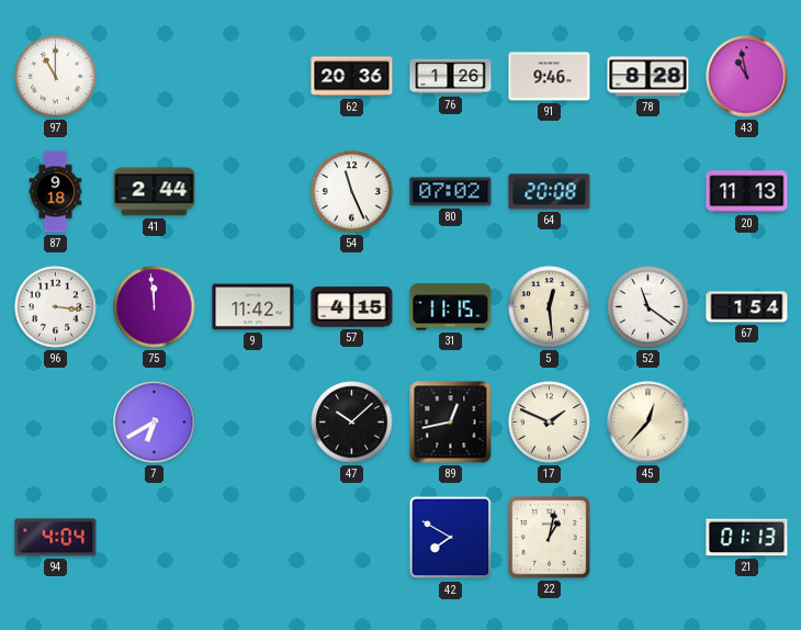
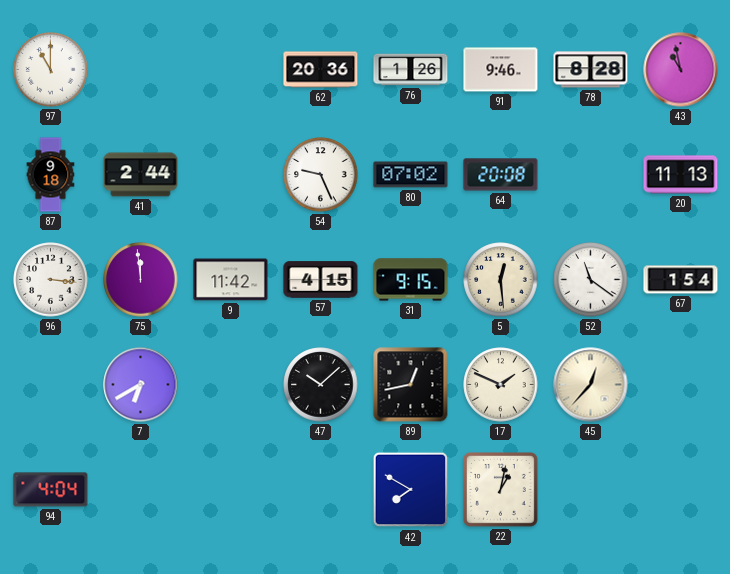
54: 11:26 -> 9:26 (321, 175)
31: 11:15 -> 9:15 (411, 280)
21: 01:13 -> none (747, 538)
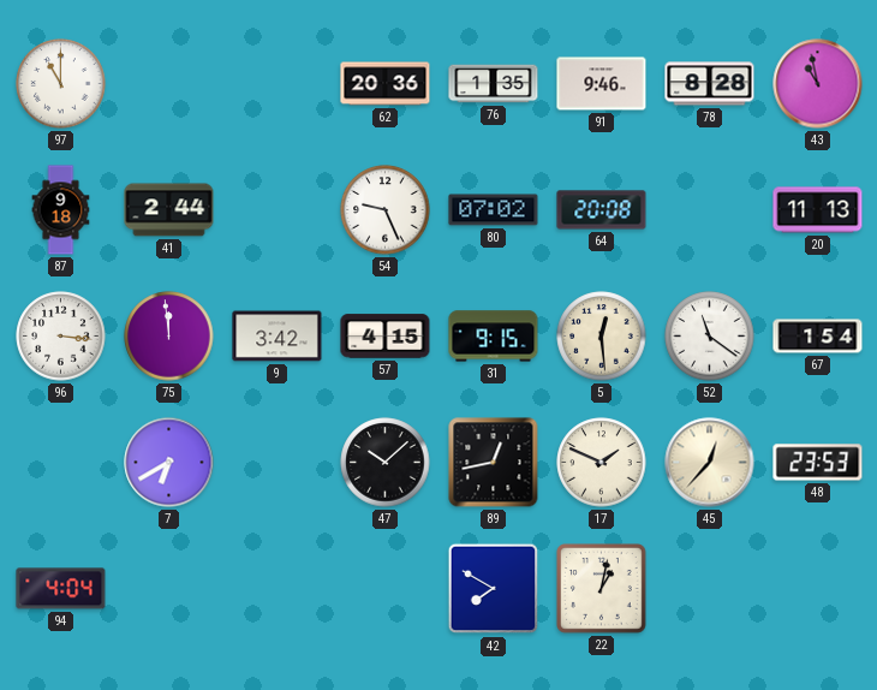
76: 1:26 -> 1:35 (494, 84)
9: 11:42 -> 3:42 (278, 337)
48: none -> 23:53 (818, 463)
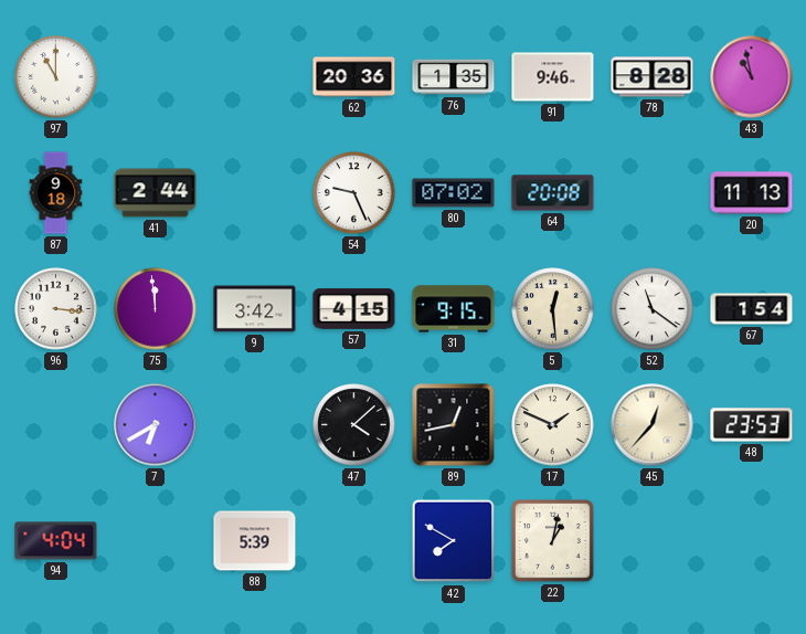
47: 10:08 -> 4:08 (354, 425)
88: none -> 5:39 (255, 541)
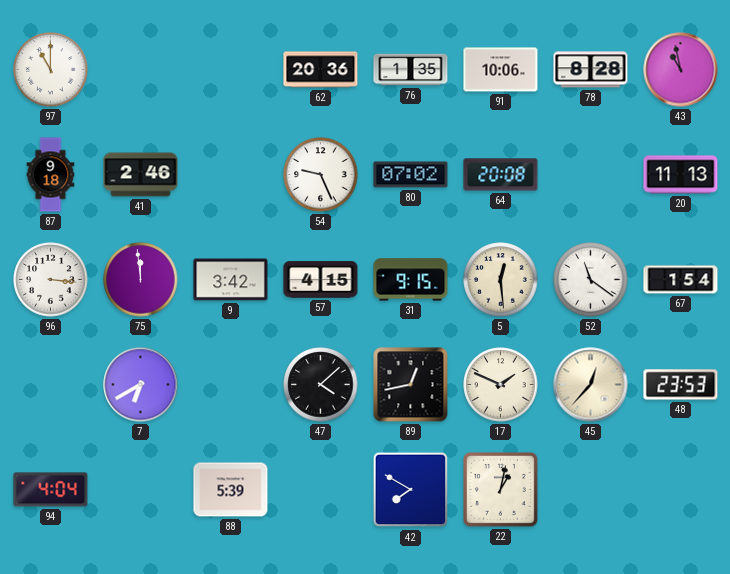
91: 9:46 -> 10:06 (501, 70)
41: 2:44 -> 2:46 (141, 175)
